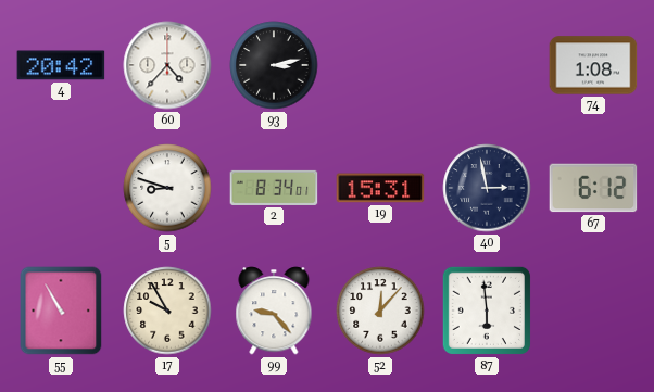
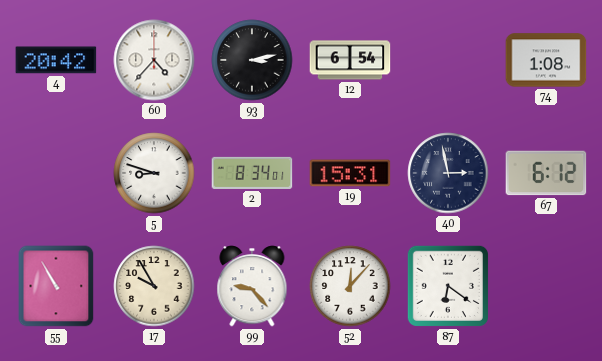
12: none -> 6:54 (350, 60)
87: 5:59 -> 6:21 (448, 286)
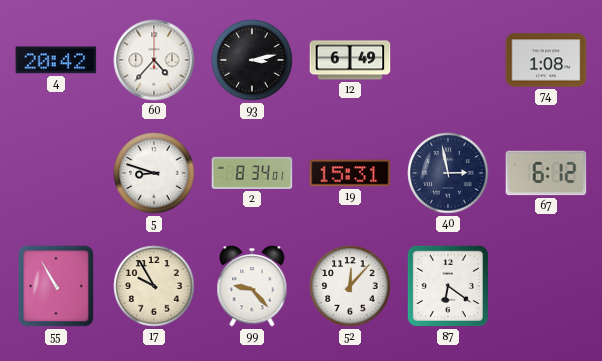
12: 6:54 -> 6:49 (350, 60)
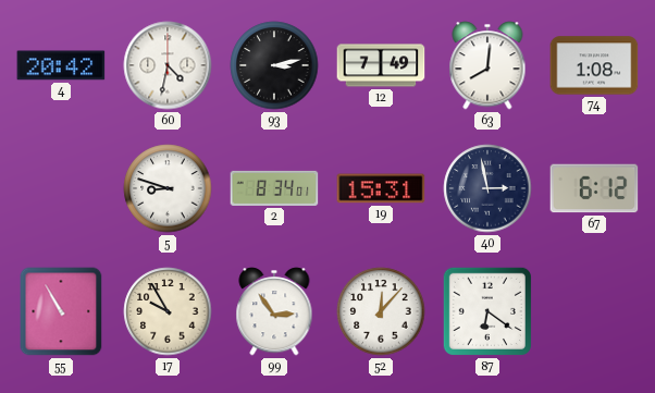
60: 4:37 -> 4:32 (168, 65)
12: 6:49 -> 7:49 (381, 65)
63: none -> 8:01 (487, 65)
99: 9:23 -> 2:54 (274, 311)
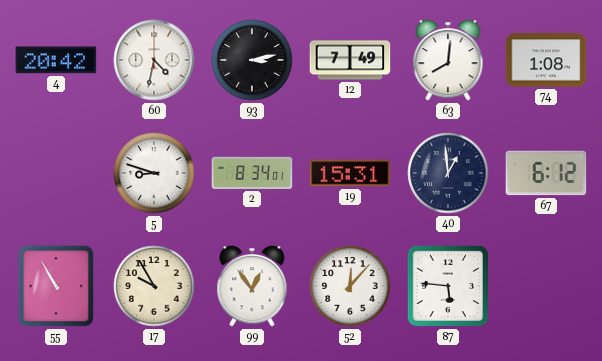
40: 2:58 -> 12:59 (448, 173)
99: 2:54 -> 12:54 (252, 286)
87: 6:21 -> 5:46 (448, 286)
